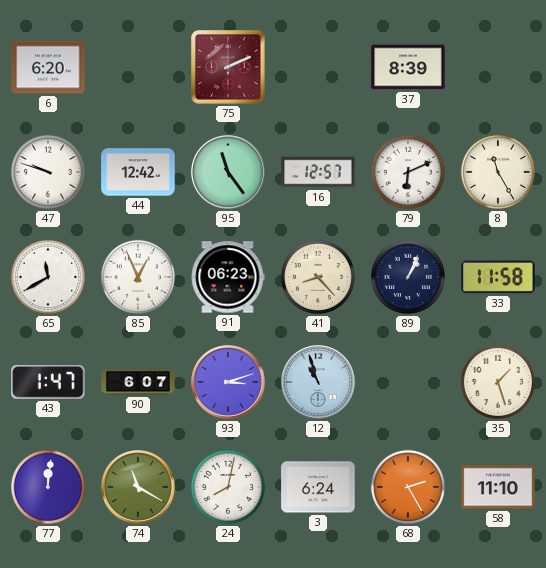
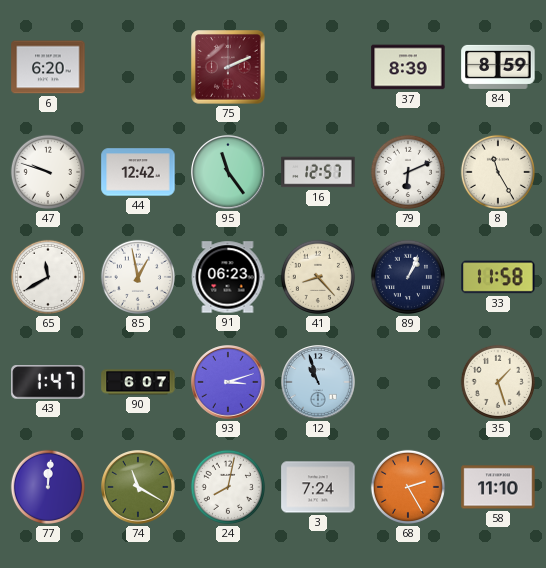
84: none -> 8:59 (498, 67)
85: 12:56 -> 12:58 (138, 277)
3: 6:24 -> 7:24 (318, 487)
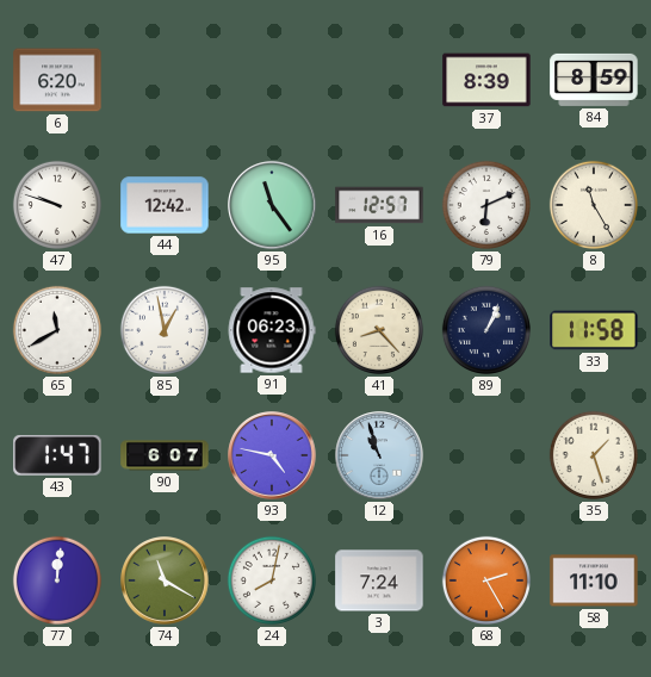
75: 2:11 -> none (228, 67)
93: 3:12 -> 4:47 (272, 455)
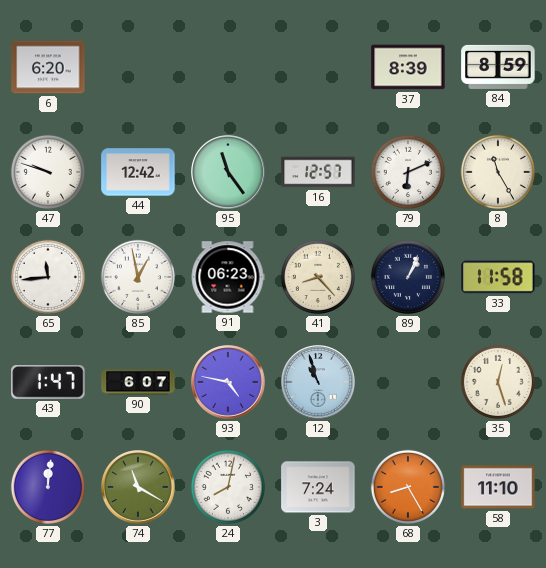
65: 11:40 -> 11:44 (48, 277)
35: 1:27 -> 12:27 (498, 382)
68: 2:25 -> 8:25 (408, 487)
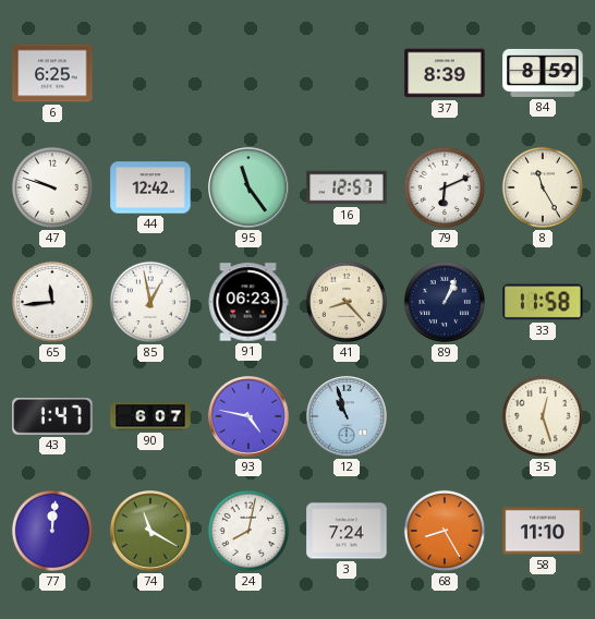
6: 6:20 -> 6:25 (52, 73)
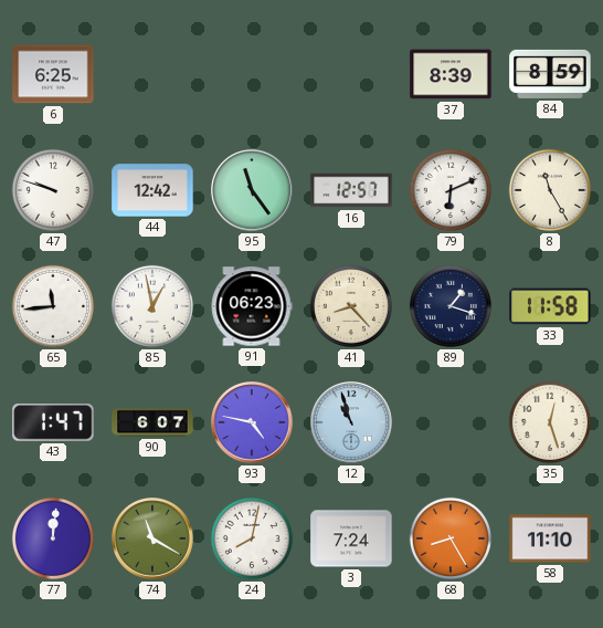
89: 1:04 -> 1:18 (451, 306)
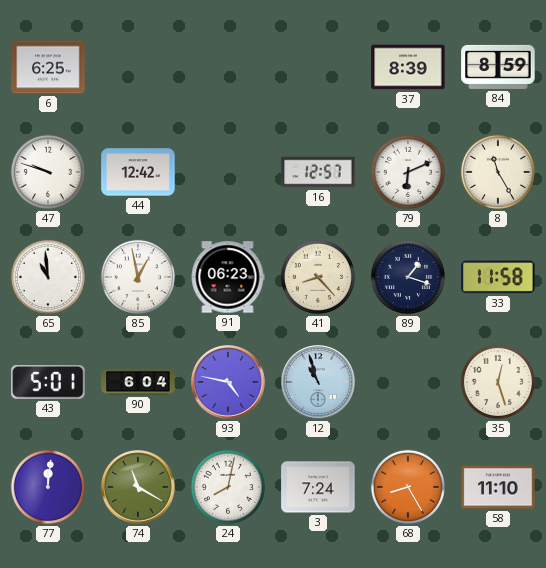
95: 11:24 -> none (252, 190)
65: 11:44 -> 10:59 (48, 277)
43: 1:47 -> 5:01 (48, 383)
90: 6:07 -> 6:04 (138, 382)
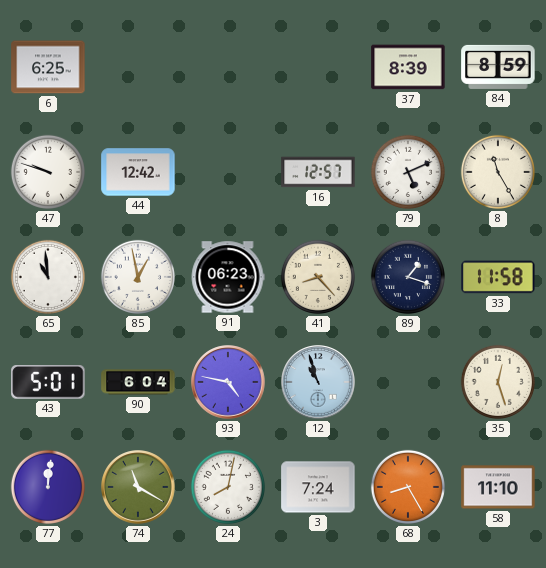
79: 6:11 -> 5:11 (408, 172)
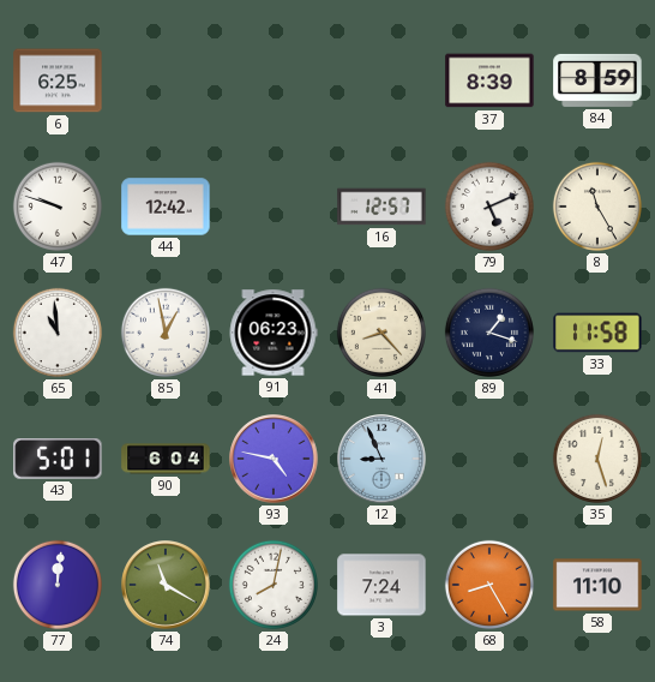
12: 10:57 -> 8:56 (381, 459)
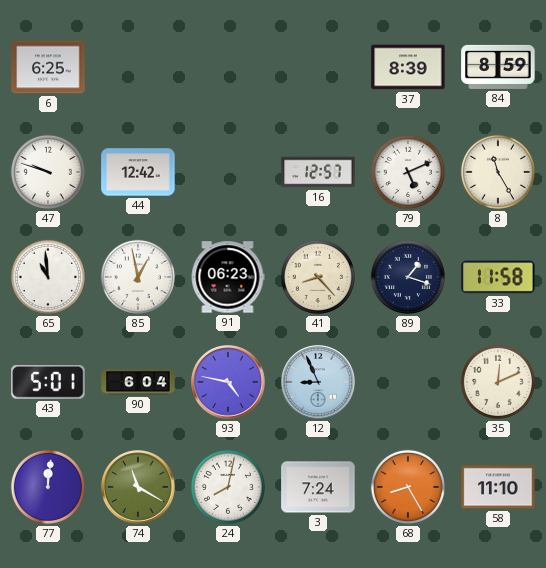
35: 12:27 -> 12:11 (498, 382)
